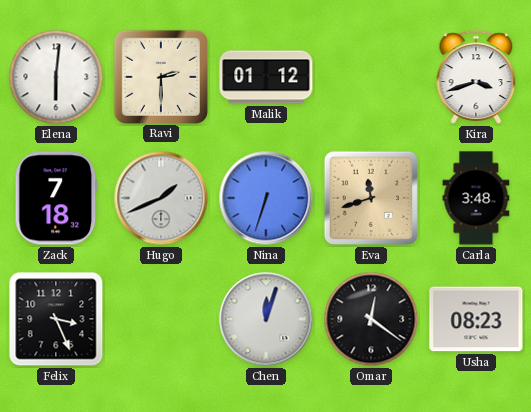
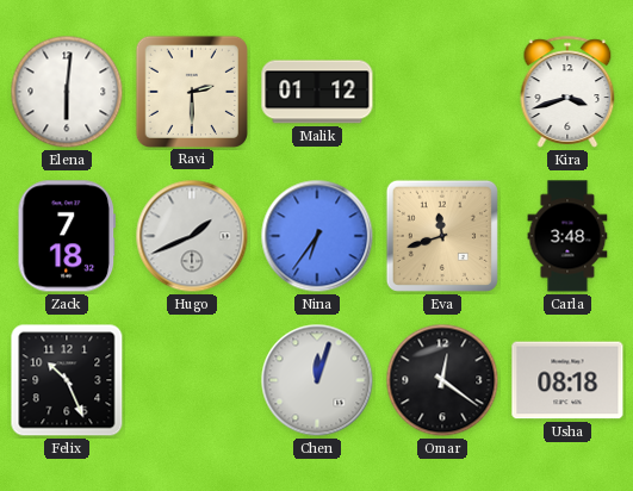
Nina: 6:33 -> 6:36 (317, 236)
Felix: 3:26 -> 10:26 (67, 380)
Usha: 08:23 -> 08:18 (567, 380)
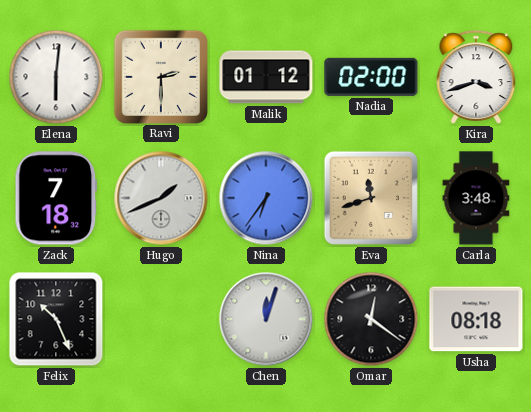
Nadia: none -> 02:00 (371, 77)
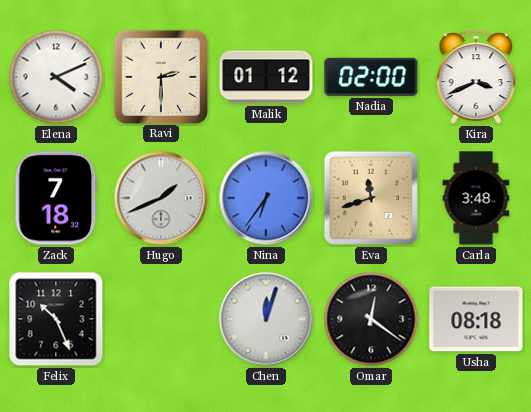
Elena: 6:01 -> 4:11 (56, 77)
Kira: 3:42 -> 3:41 (476, 77)
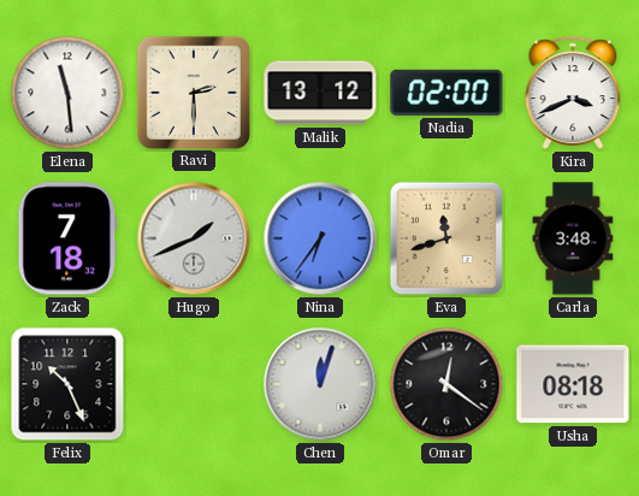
Elena: 4:11 -> 11:29 (67, 93)
Malik: 01:12 -> 13:12 (320, 93)
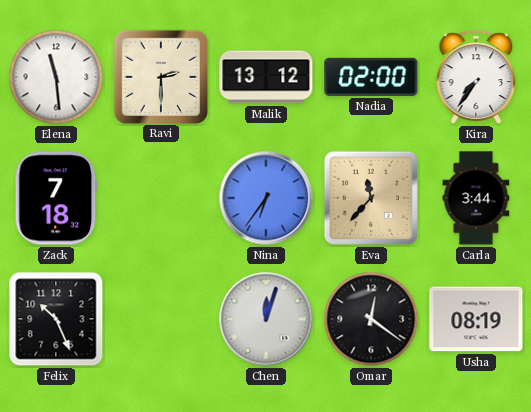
Kira: 3:41 -> 7:36 (476, 77)
Hugo: 1:41 -> none (194, 238)
Eva: 11:42 -> 11:37 (371, 198)
Carla: 3:48 -> 3:44 (476, 198)
Usha: 08:18 -> 08:19 (476, 319)
